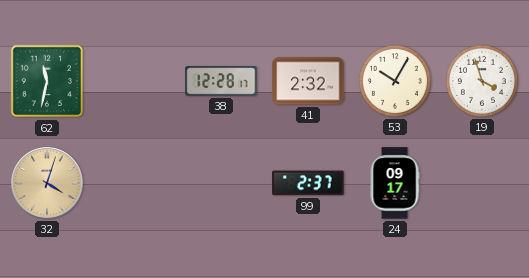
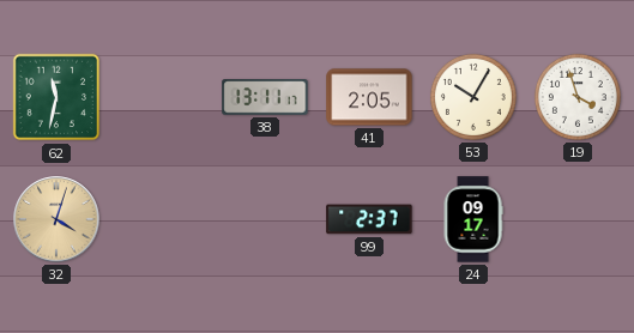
38: 12:28 -> 13:11 (265, 97)
41: 2:32 -> 2:05 (369, 97)
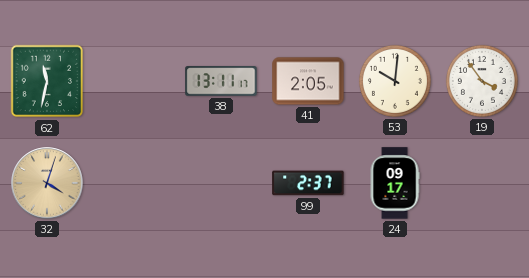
53: 10:05 -> 10:01 (395, 81)
19: 3:57 -> 3:54 (482, 81)
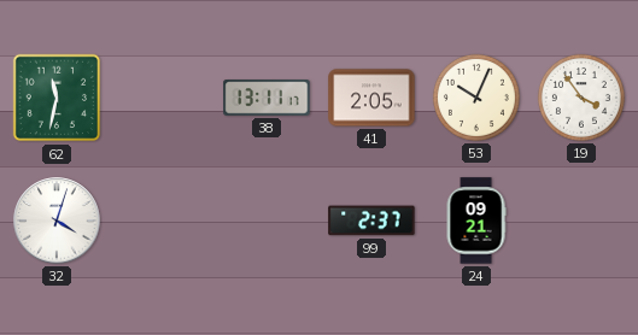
53: 10:01 -> 10:04 (476, 98)
32 dial: champagne -> white (57, 221)
24: 09:17 -> 09:21 (476, 221)
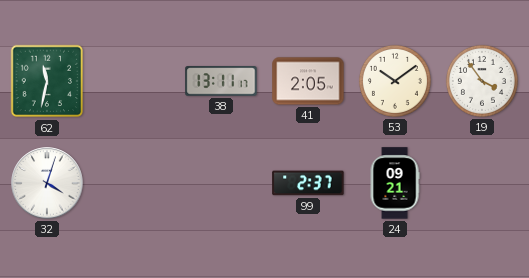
53: 10:04 -> 10:09 (395, 81)
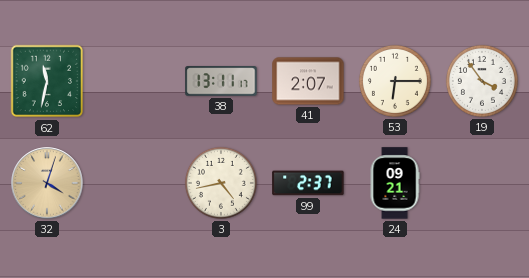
41: 2:05 -> 2:07 (308, 81)
53: 10:09 -> 6:15 (395, 81)
32 dial: white -> champagne (47, 183)
3: none -> 4:43 (221, 183)
